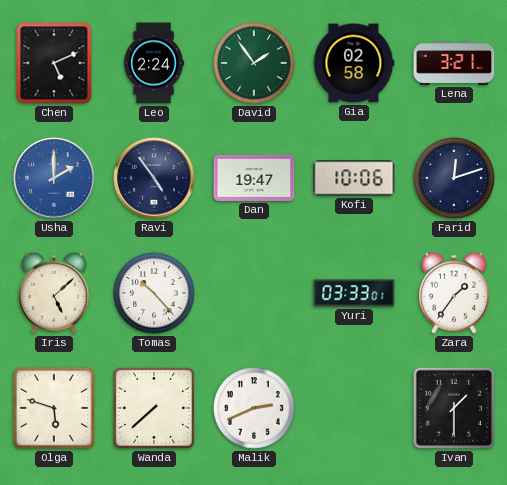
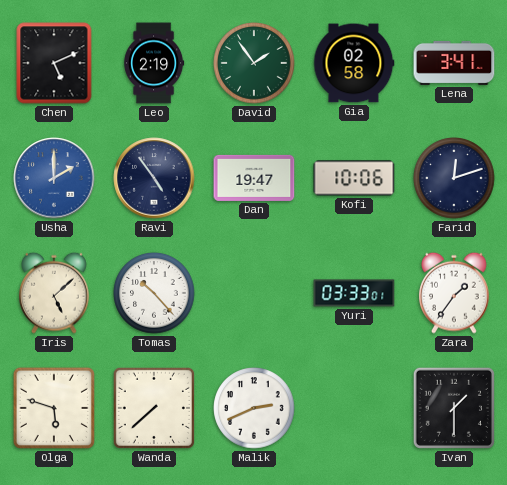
Leo: 2:24 -> 2:19 (154, 63)
Lena: 3:21 -> 3:41 (454, 63)
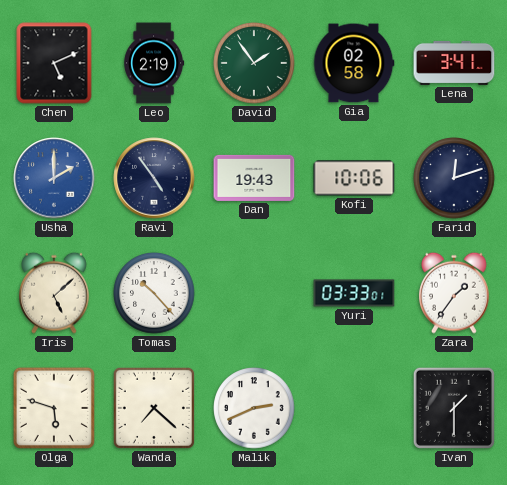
Dan: 19:47 -> 19:43 (254, 178)
Wanda: 7:38 -> 7:22 (154, 408)
